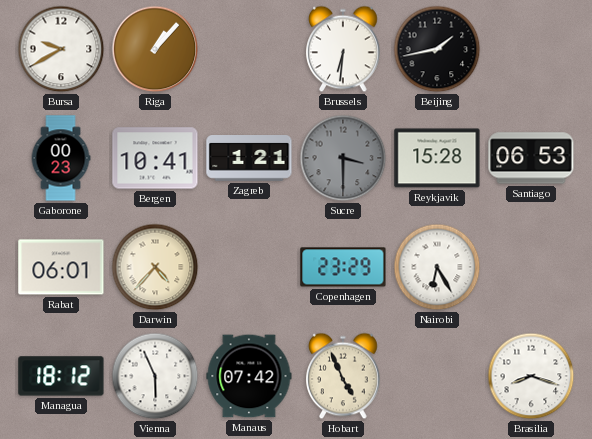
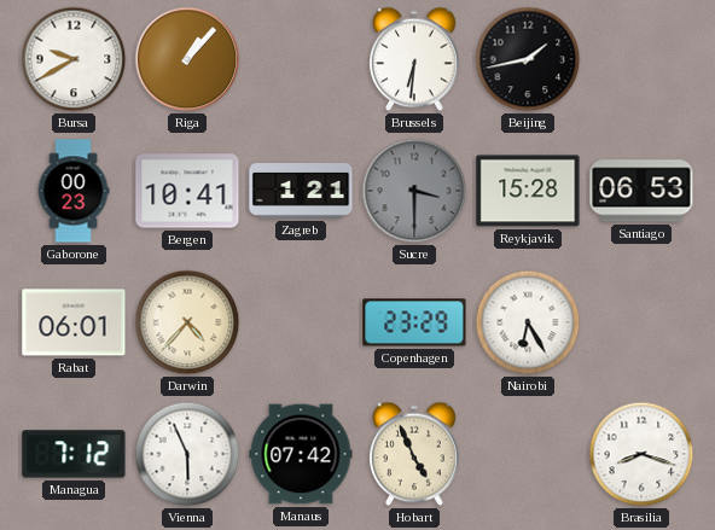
Managua: 18:12 -> 7:12 (74, 454)
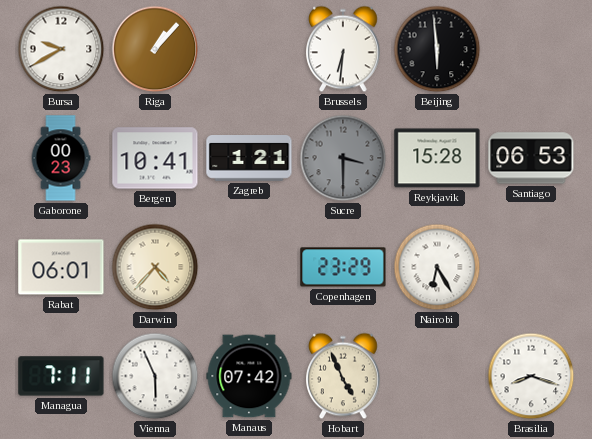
Beijing: 1:43 -> 5:59 (437, 49)
Managua: 7:12 -> 7:11 (61, 376)
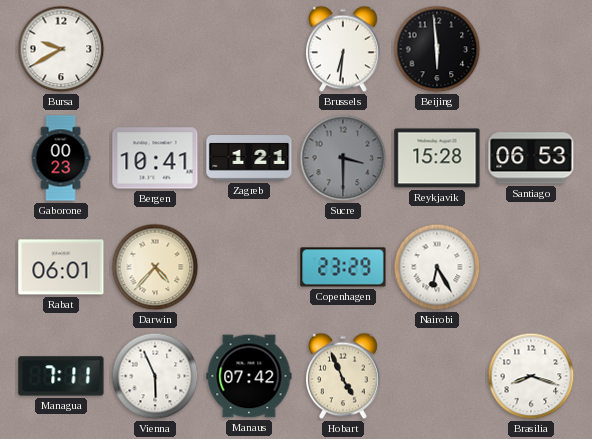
Riga: 1:07 -> none (155, 49)
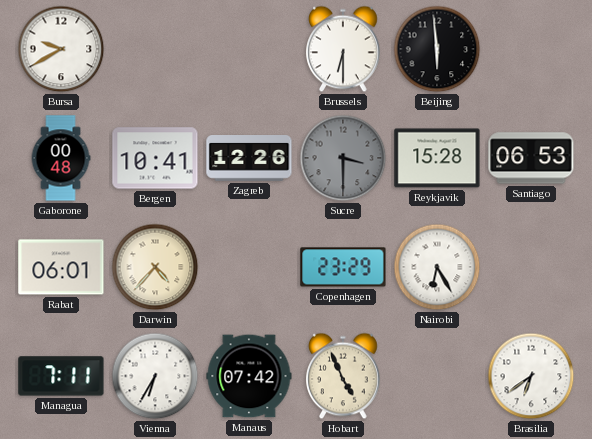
Brussels: 6:31 -> 6:30 (344, 49)
Gaborone: 00:23 -> 00:48 (61, 158)
Zagreb: 1:21 -> 12:26 (249, 159)
Vienna: 5:56 -> 6:35 (155, 376)
Brasilia: 8:18 -> 6:39 (531, 376)
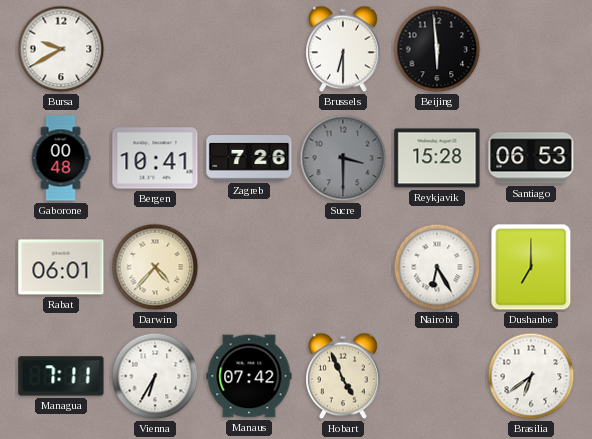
Zagreb: 12:26 -> 7:26 (249, 159)
Copenhagen: 23:29 -> none (343, 267)
Dushanbe: none -> 7:00 (531, 267)
